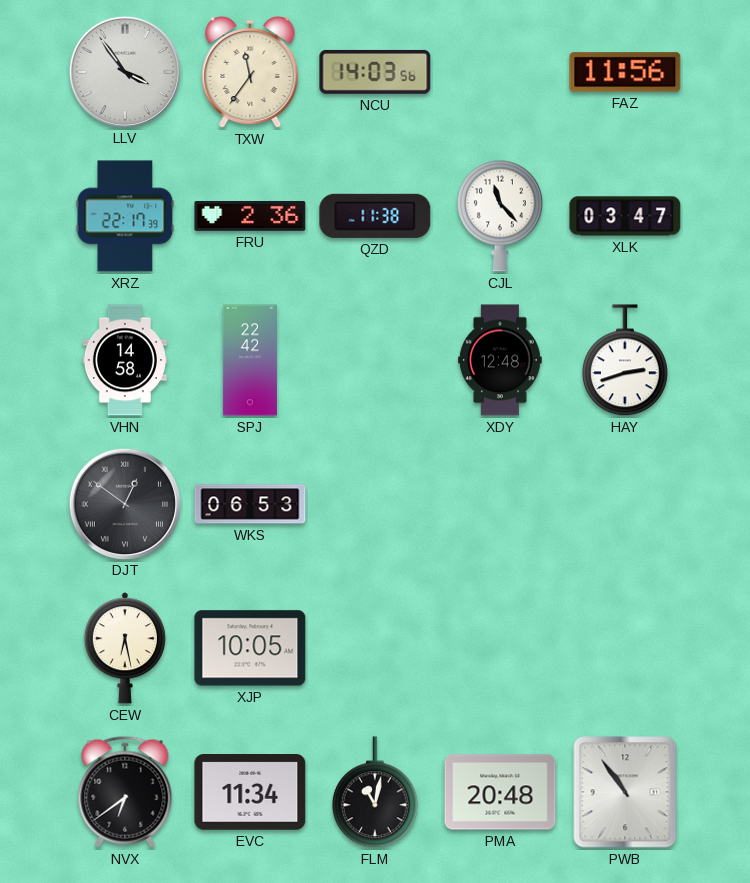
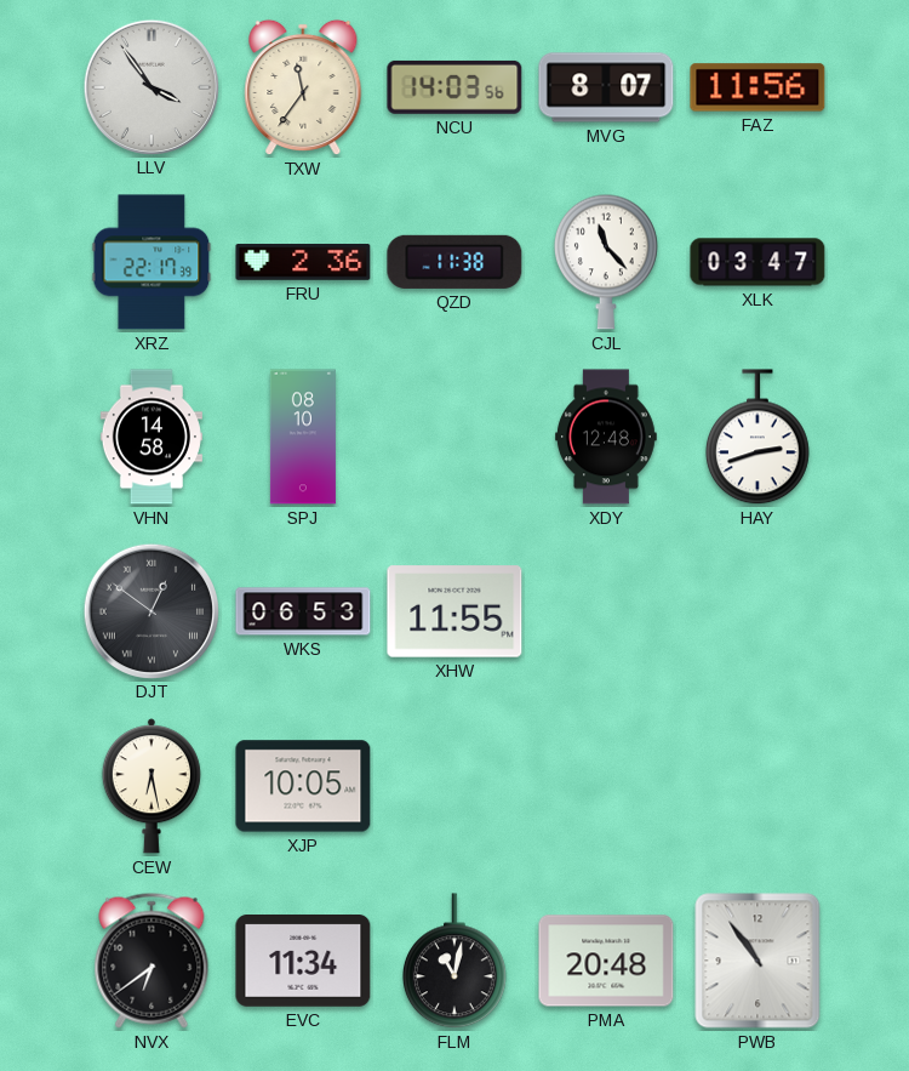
MVG: none -> 8:07 (606, 87)
SPJ: 22:42 -> 08:10 (303, 437)
XHW: none -> 11:55 (454, 611)
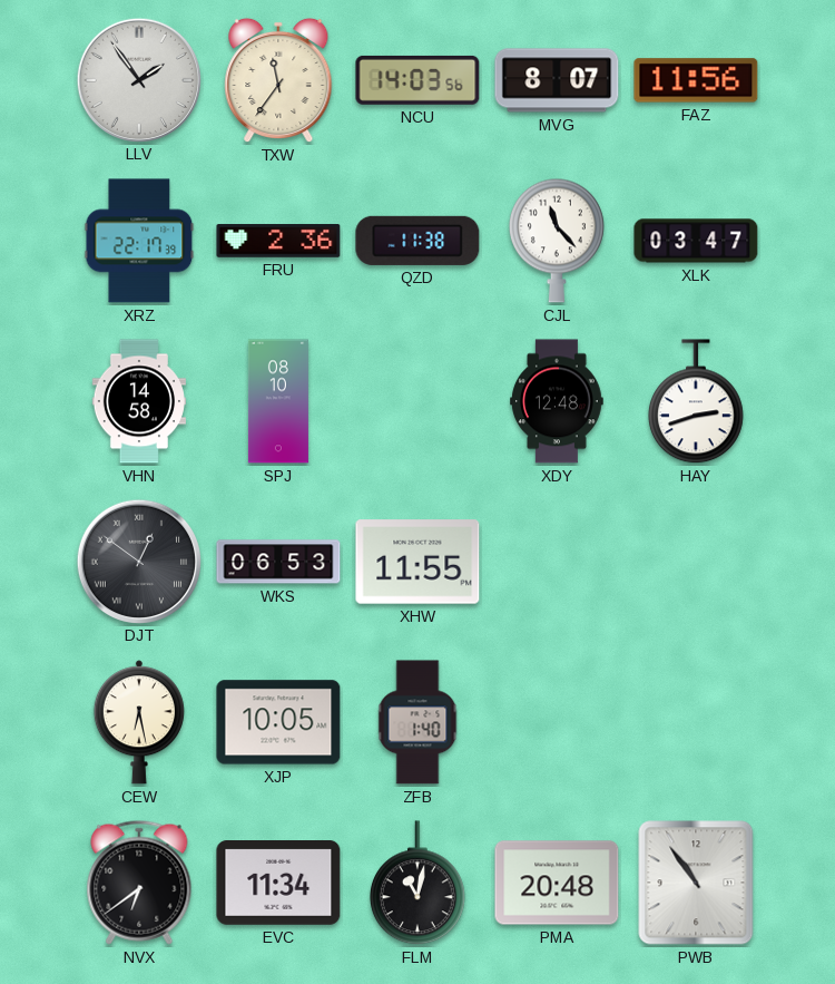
LLV: 3:54 -> 1:54 (138, 79)
ZFB: none -> 1:40 (417, 722)
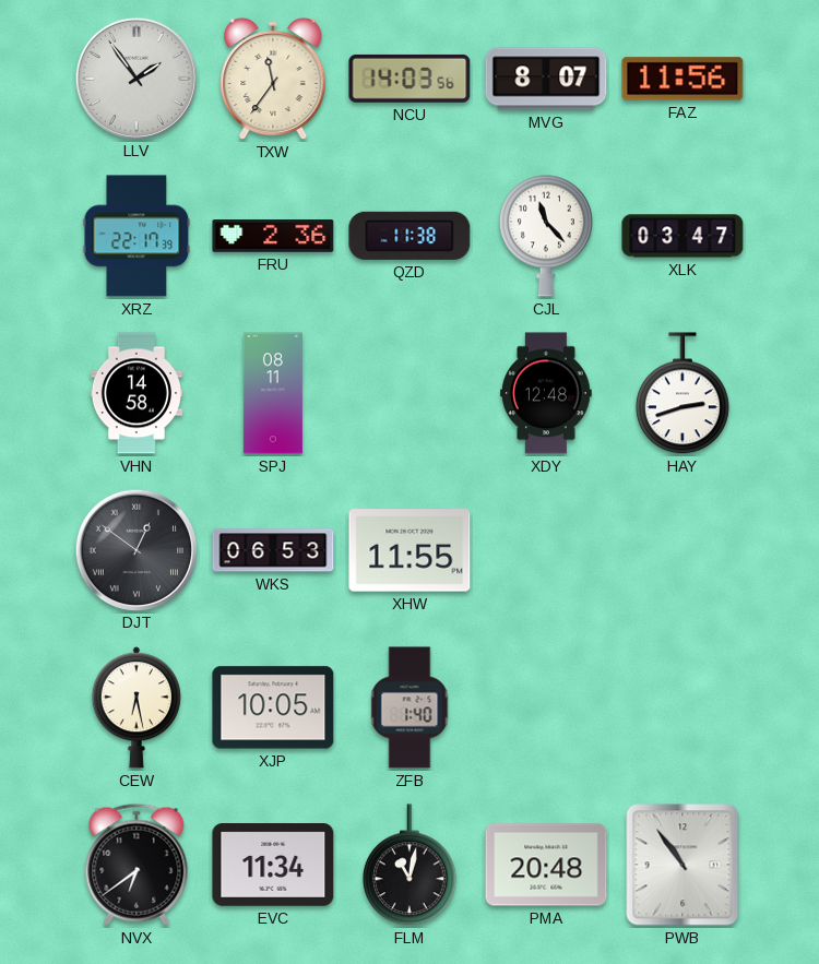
SPJ: 08:10 -> 08:11 (273, 393)
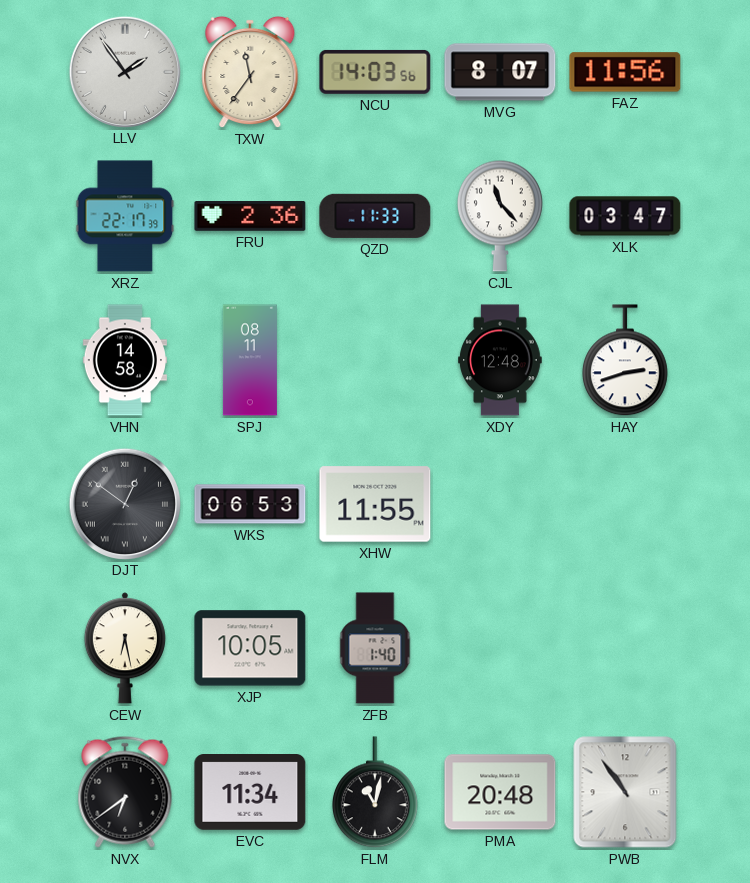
QZD: 11:38 -> 11:33 (375, 216)
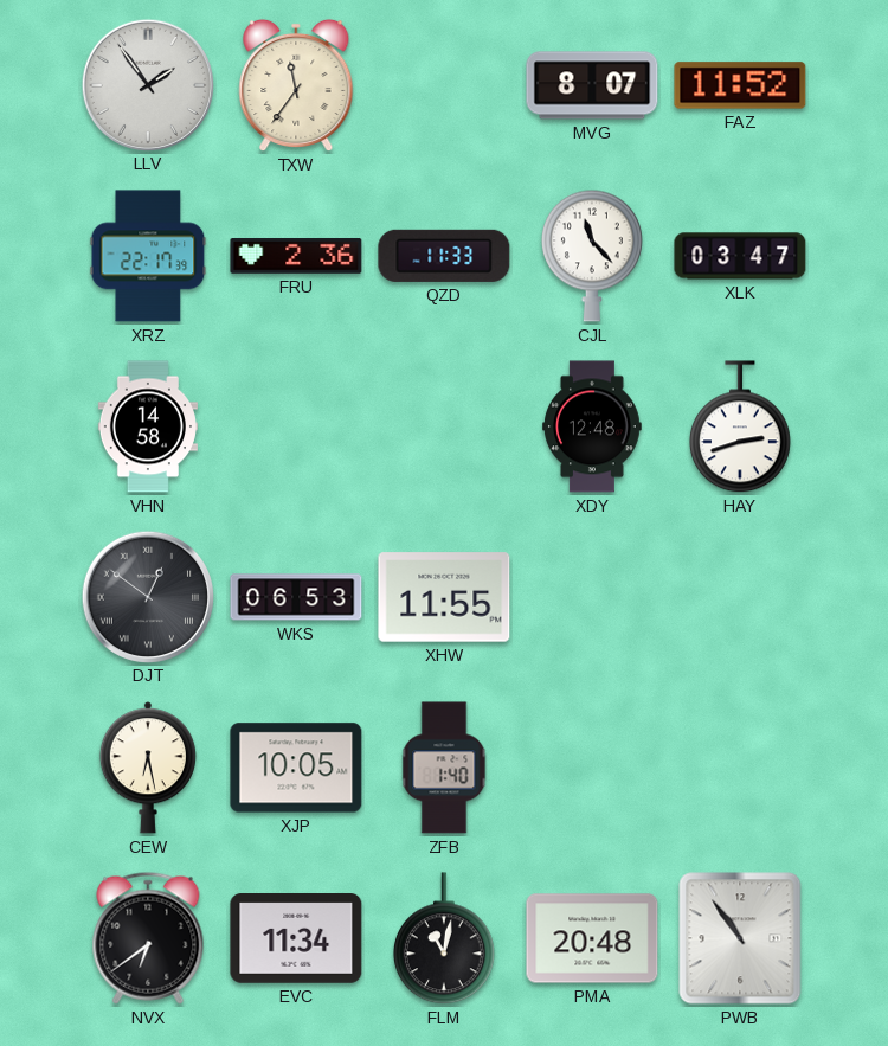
NCU: 14:03 -> none (375, 72)
FAZ: 11:56 -> 11:52 (740, 85)
SPJ: 08:11 -> none (250, 360)
